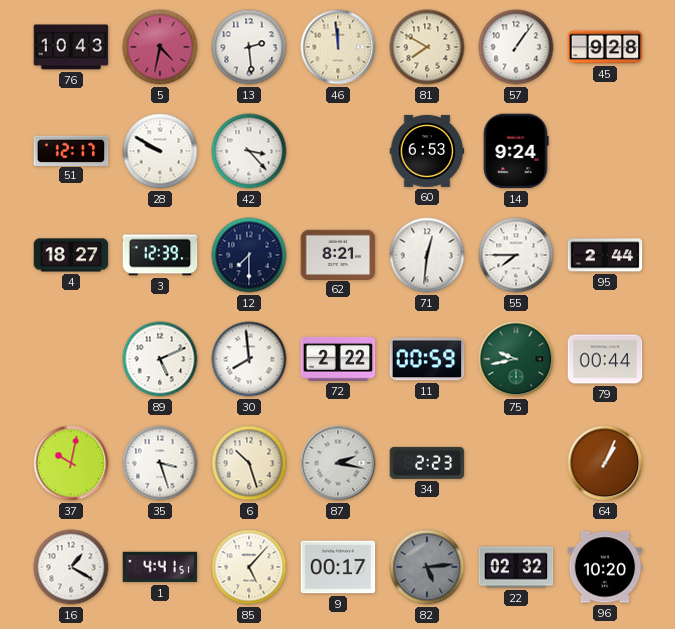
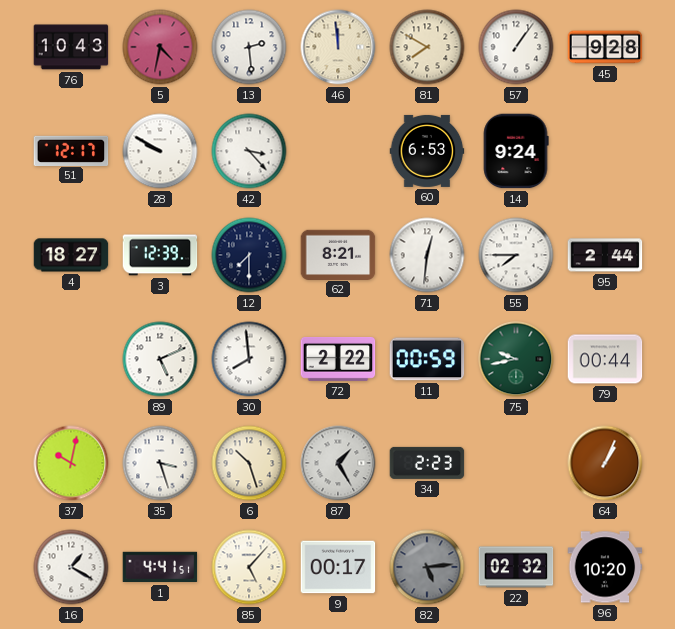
87: 2:17 -> 1:25 (338, 463)
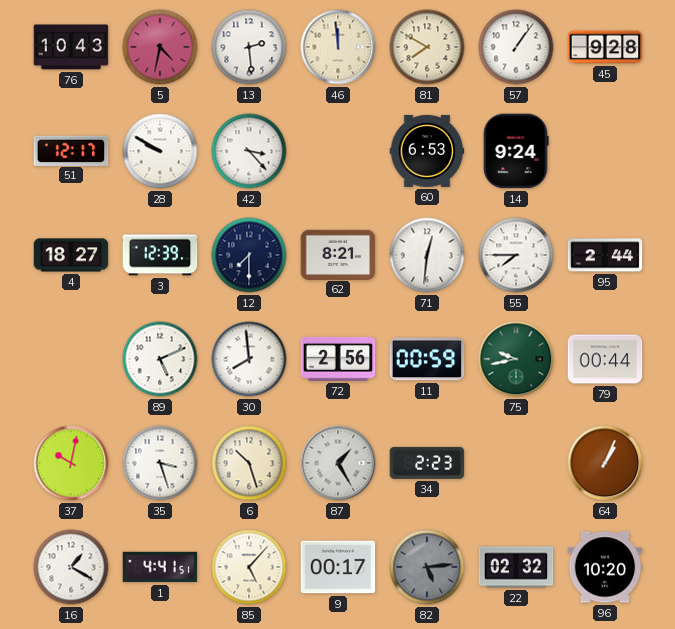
72: 2:22 -> 2:56 (338, 359)
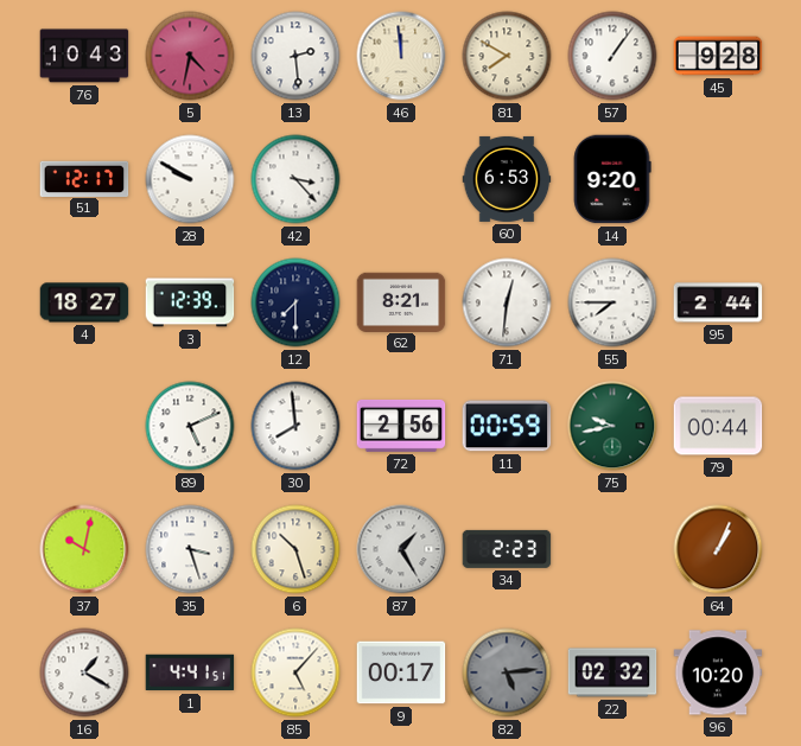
14: 9:24 -> 9:20 (612, 179)
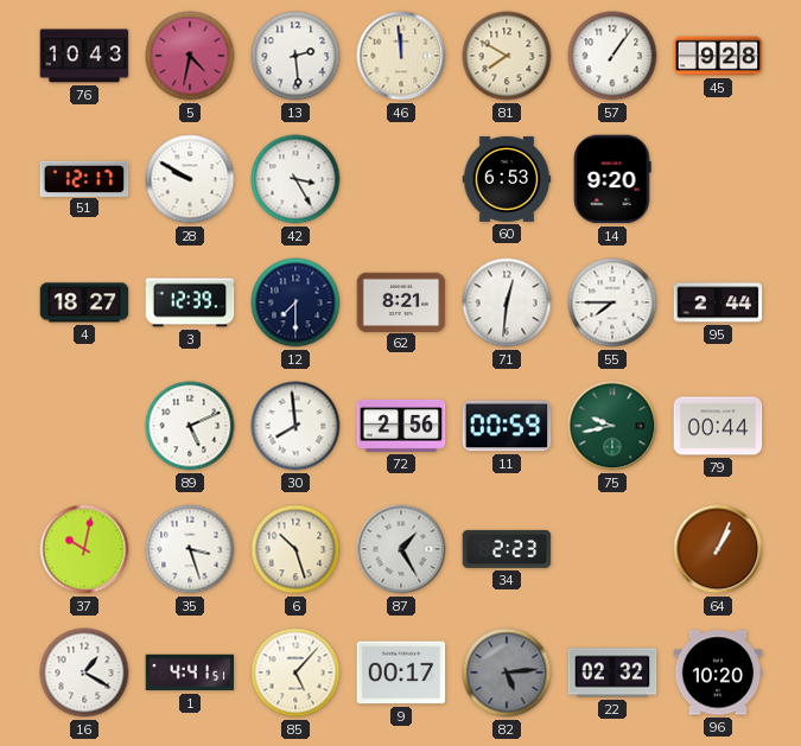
42: 3:23 -> 3:25 (295, 179)
